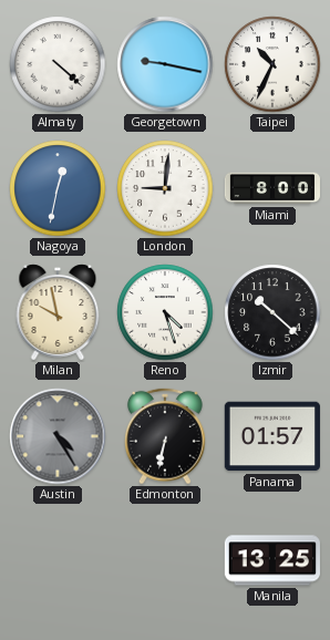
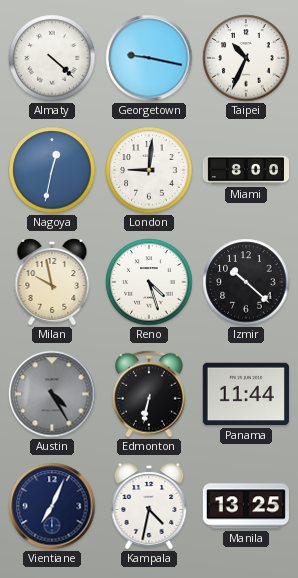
Panama: 01:57 -> 11:44 (246, 394)
Vientiane: none -> 7:04 (52, 506)
Kampala: none -> 4:32 (149, 506)
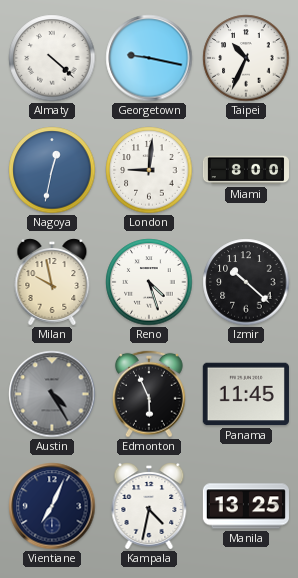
Edmonton: 6:32 -> 5:56 (150, 394)
Panama: 11:44 -> 11:45 (246, 394)
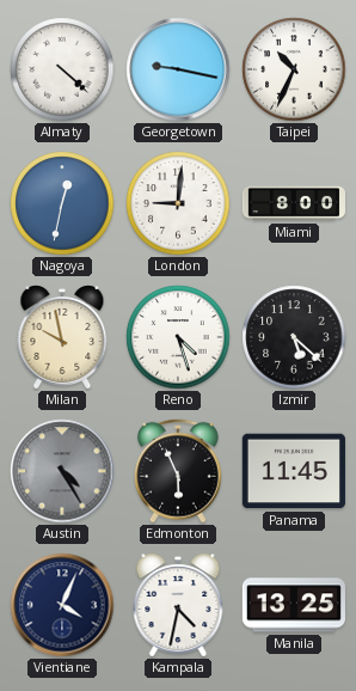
Izmir: 10:22 -> 5:22 (294, 337)
Vientiane: 7:04 -> 4:04 (62, 605)
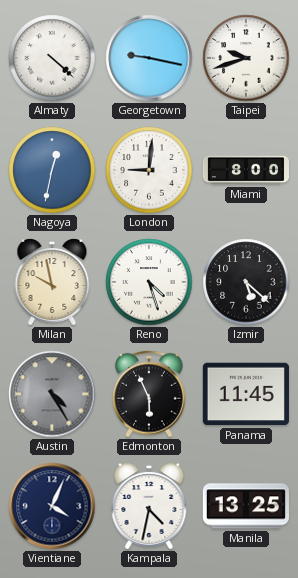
Taipei: 10:34 -> 9:42 (246, 58)
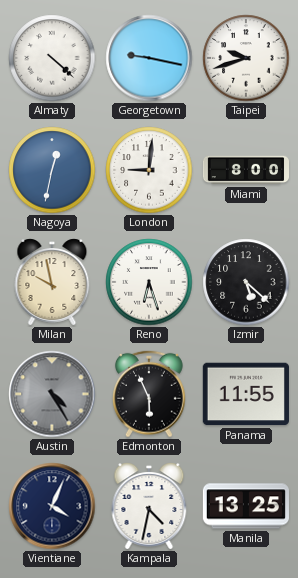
Reno: 4:27 -> 6:27 (149, 282)
Panama: 11:45 -> 11:55 (246, 394)
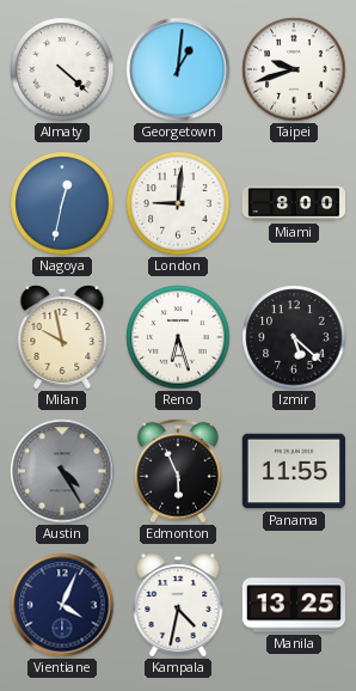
Georgetown: 9:17 -> 1:01 (178, 69)
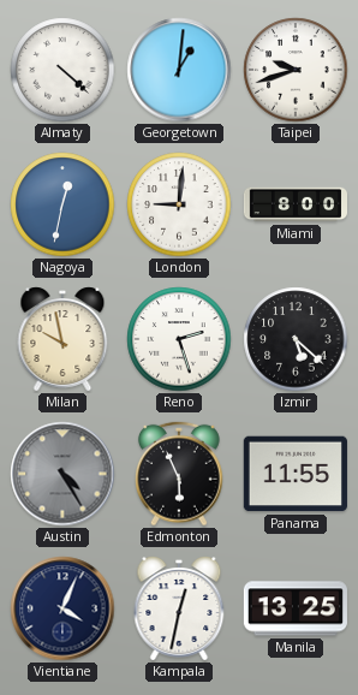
Reno: 6:27 -> 2:27 (179, 339)
Kampala: 4:32 -> 12:32 (179, 608)
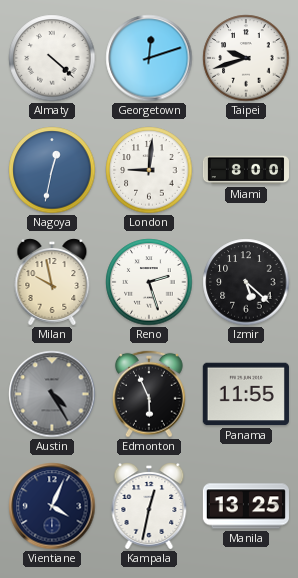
Georgetown: 1:01 -> 12:12 (149, 58)
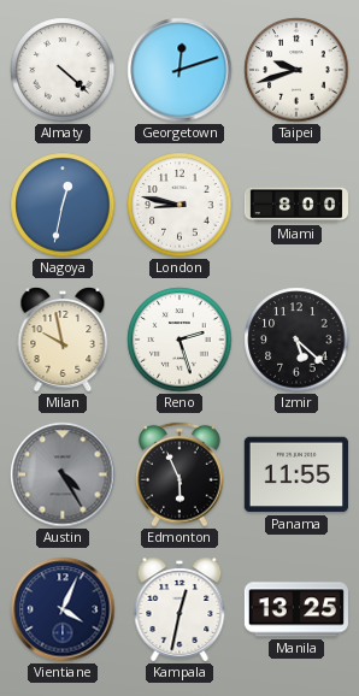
London: 9:01 -> 8:47 (179, 205)
